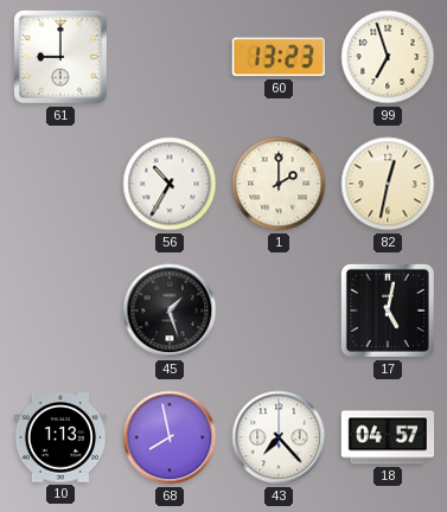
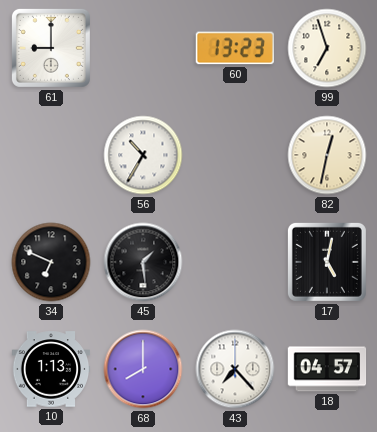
1: 2:00 -> none (279, 184)
34: none -> 6:49 (51, 262)
45: 1:27 -> 1:29 (143, 262)
68: 7:58 -> 8:00 (143, 369)
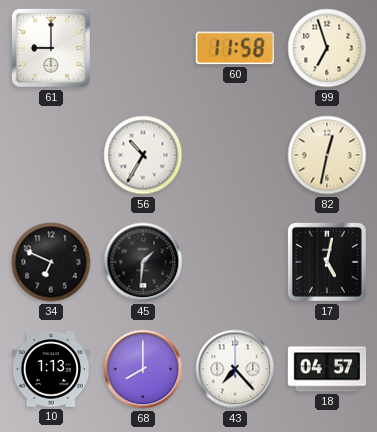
60: 13:23 -> 11:58 (235, 48)
45: 1:29 -> 1:31 (143, 262)
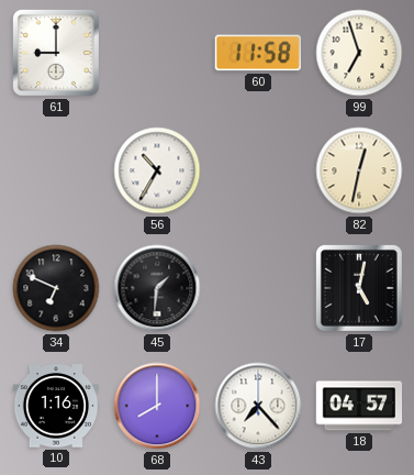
10: 1:13 -> 1:16 (56, 406)
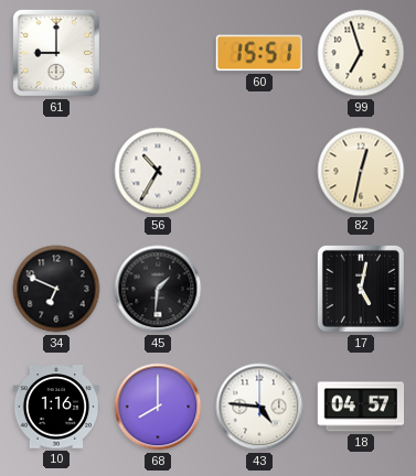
60: 11:58 -> 15:51 (259, 53)
43: 7:23 -> 4:46 (259, 407)
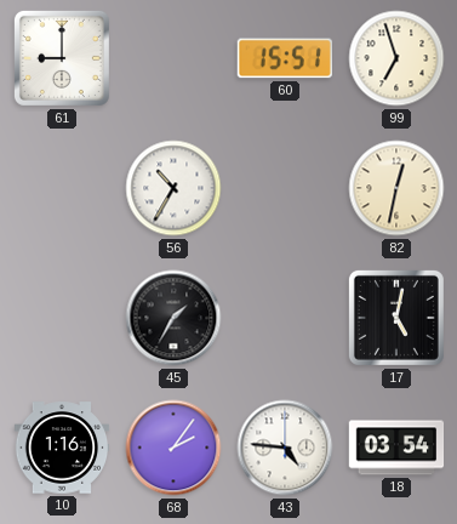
34: 6:49 -> none (56, 289)
45: 1:31 -> 1:35 (173, 318)
68: 8:00 -> 2:06 (173, 448)
18: 04:57 -> 03:54 (396, 448)
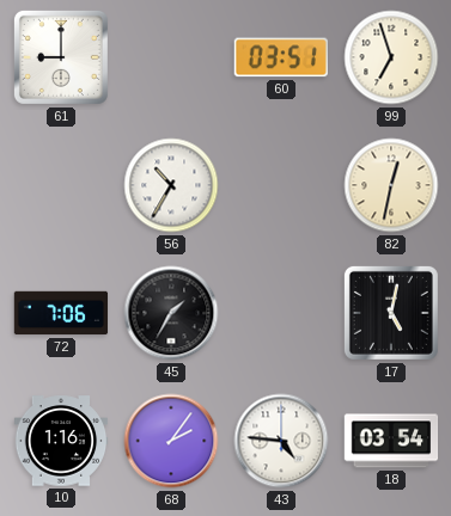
60: 15:51 -> 03:51 (281, 57)
72: none -> 7:06 (61, 313)
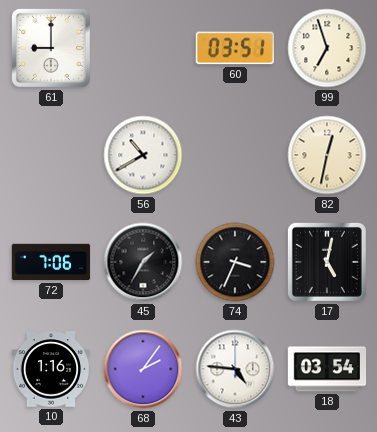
56: 10:35 -> 10:40 (143, 155)
74: none -> 3:34 (235, 262)
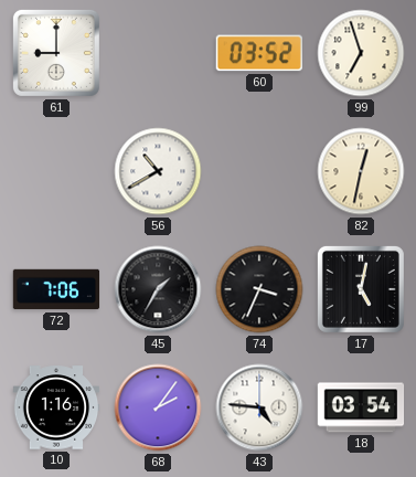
60: 03:51 -> 03:52 (259, 53)
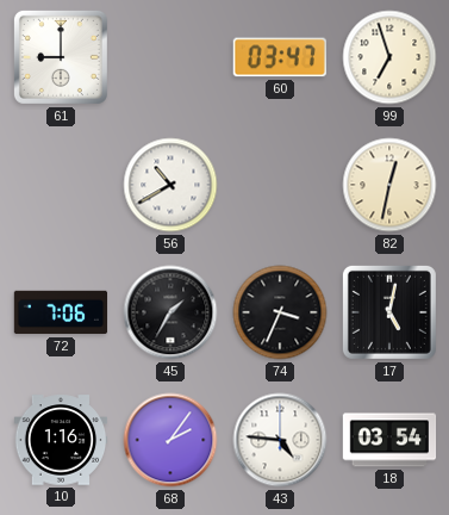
60: 03:52 -> 03:47 (280, 57)
